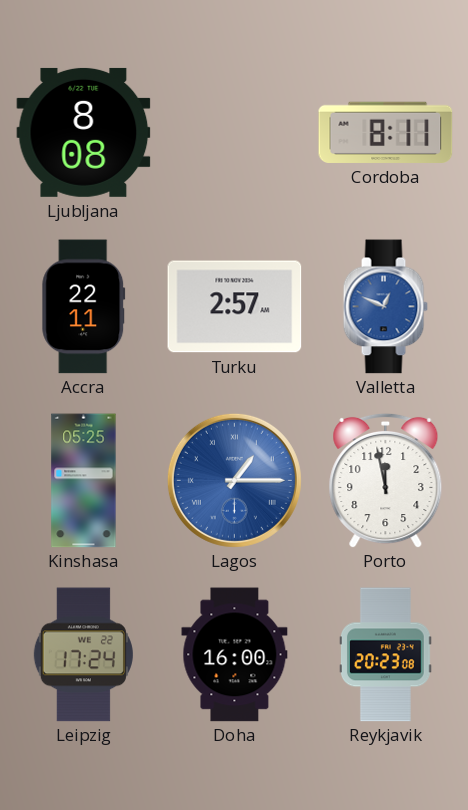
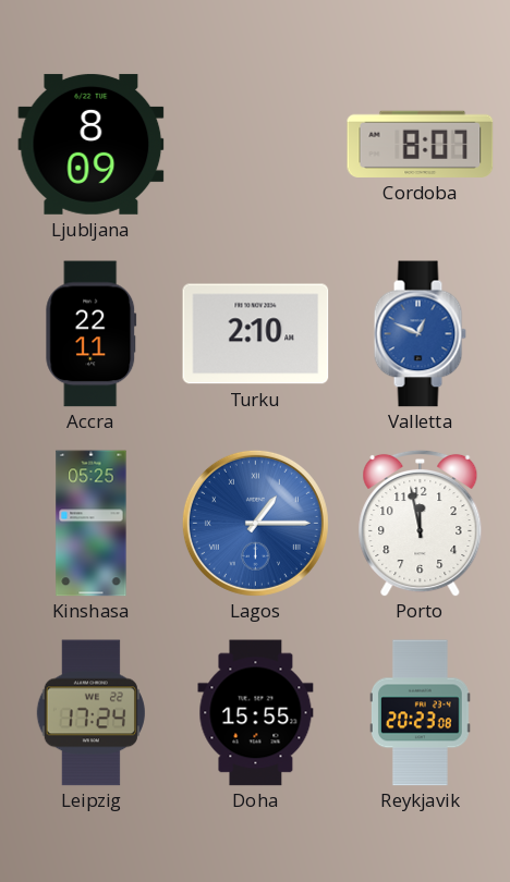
Ljubljana: 8:08 -> 8:09 (92, 144)
Cordoba: 8:11 -> 8:07 (421, 144)
Turku: 2:57 -> 2:10 (256, 334)
Doha: 16:00 -> 15:55 (256, 713)
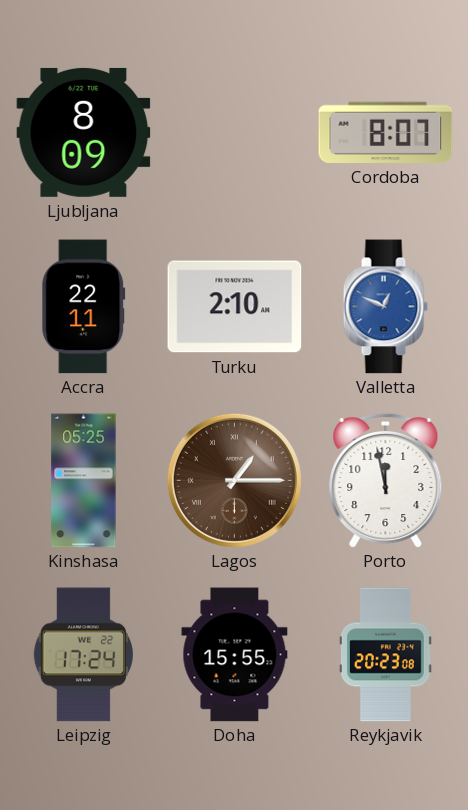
Lagos dial: blue -> brown (234, 480)
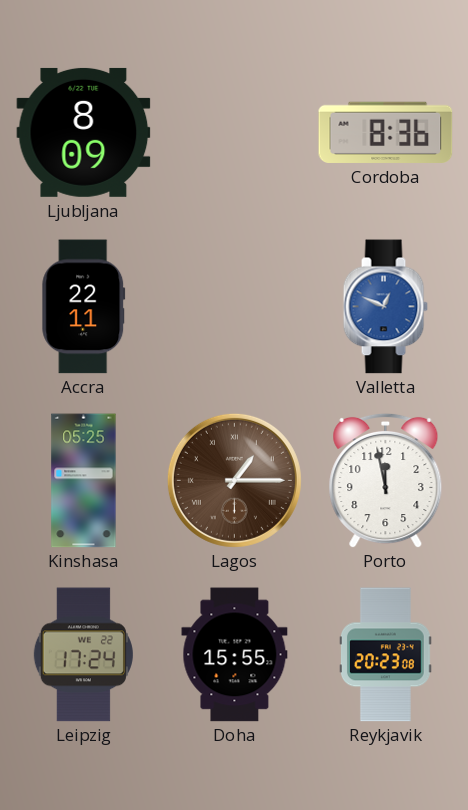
Cordoba: 8:07 -> 8:36 (386, 132)
Turku: 2:10 -> none (235, 307)
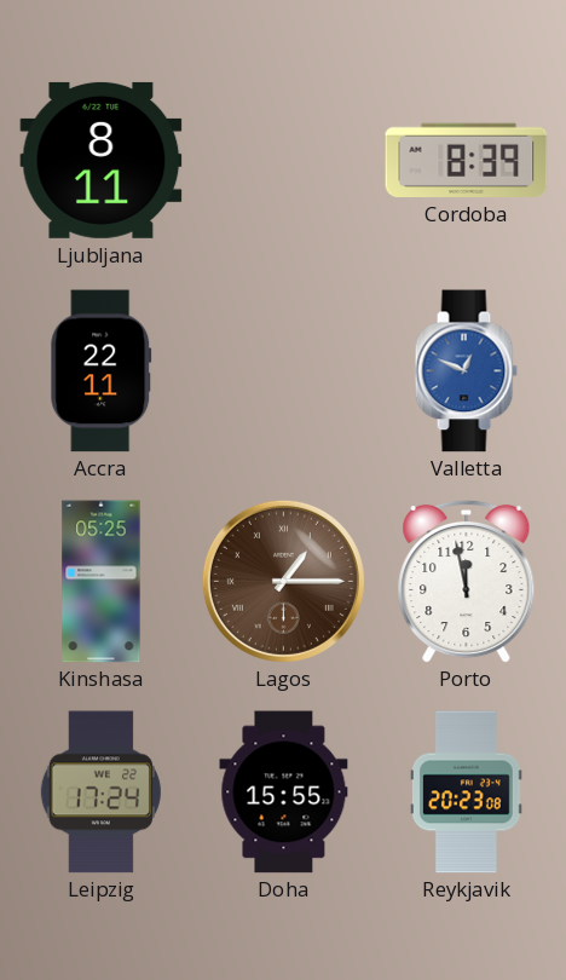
Ljubljana: 8:09 -> 8:11 (102, 160)
Cordoba: 8:36 -> 8:39 (467, 160)
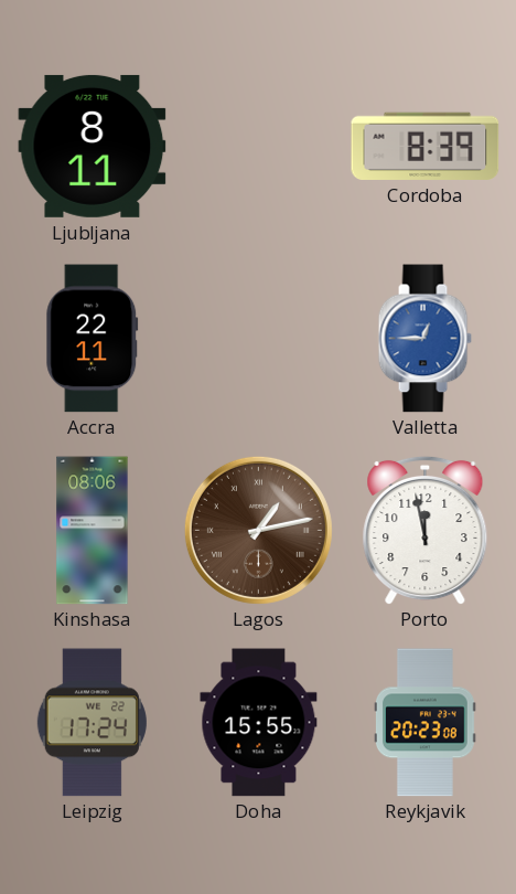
Valletta: 12:49 -> 12:45 (424, 339)
Kinshasa: 05:25 -> 08:06 (93, 531)
Lagos: 1:15 -> 1:13 (258, 530)
